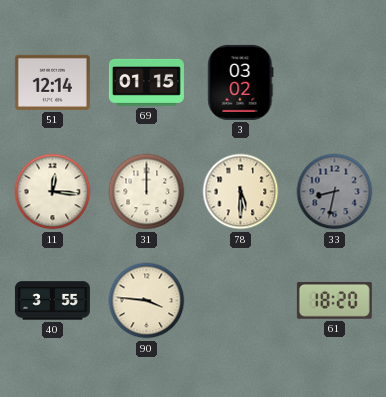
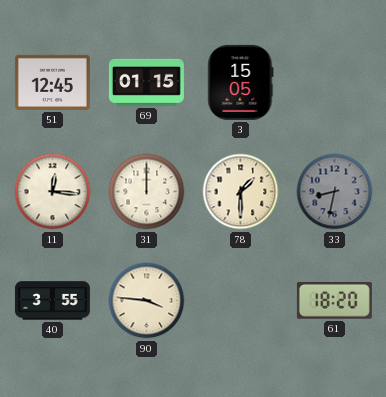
51: 12:14 -> 12:45 (52, 82)
3: 03:02 -> 15:05 (241, 82)
78: 5:30 -> 1:30 (241, 192)
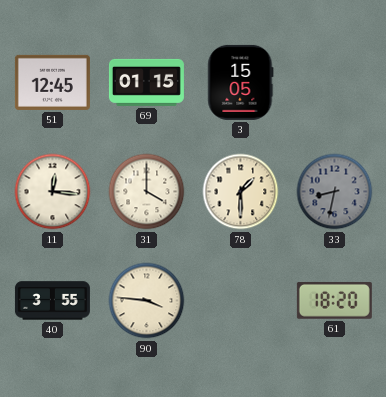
31: 12:00 -> 4:00 (147, 192)
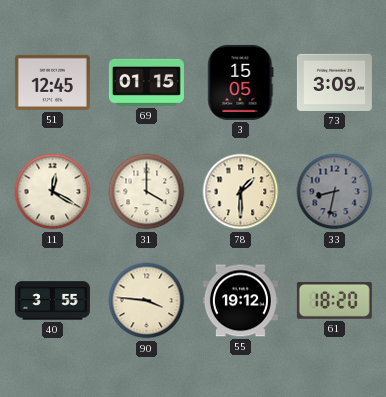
73: none -> 3:09 (334, 82)
11: 12:16 -> 12:20 (53, 192)
55: none -> 19:12 (240, 301)
